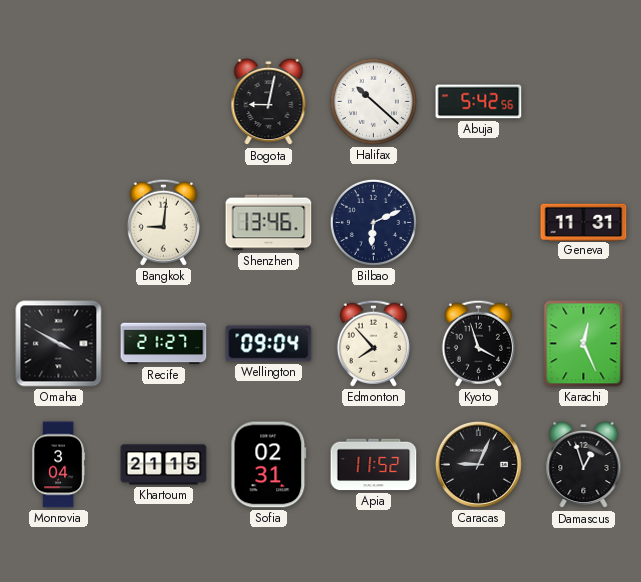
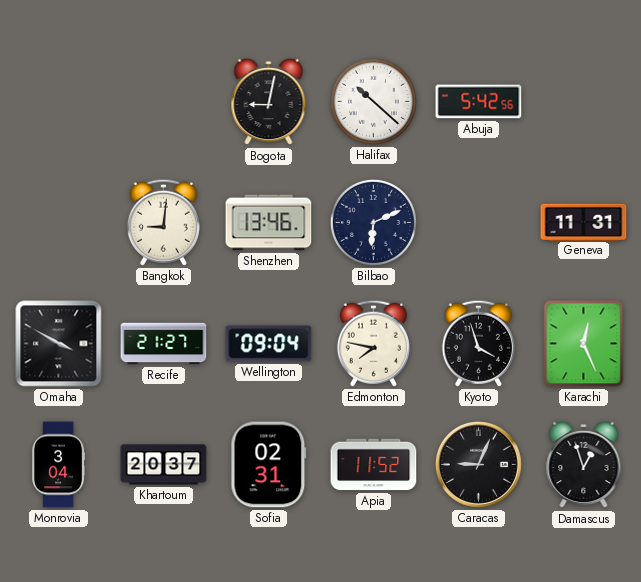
Edmonton: 7:53 -> 7:47 (373, 343)
Khartoum: 21:15 -> 20:37 (164, 465)
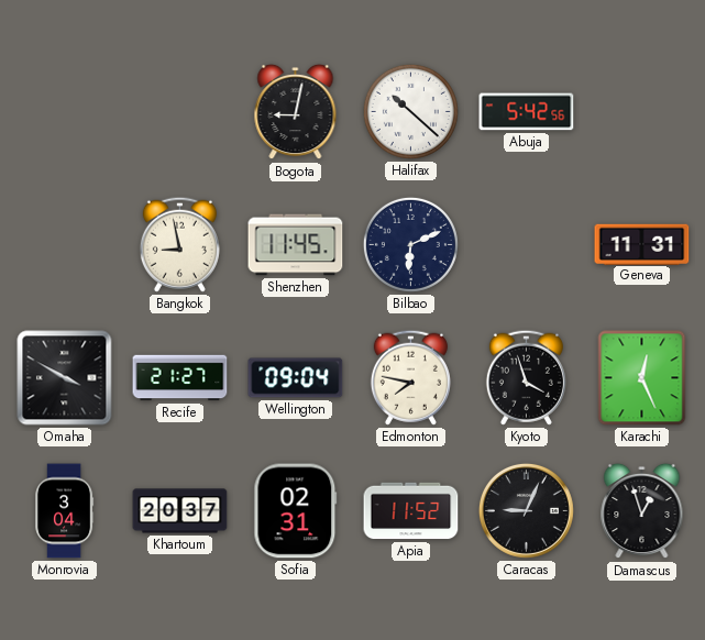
Bangkok: 9:01 -> 8:58 (179, 244)
Shenzhen: 13:46 -> 11:45 (296, 245)
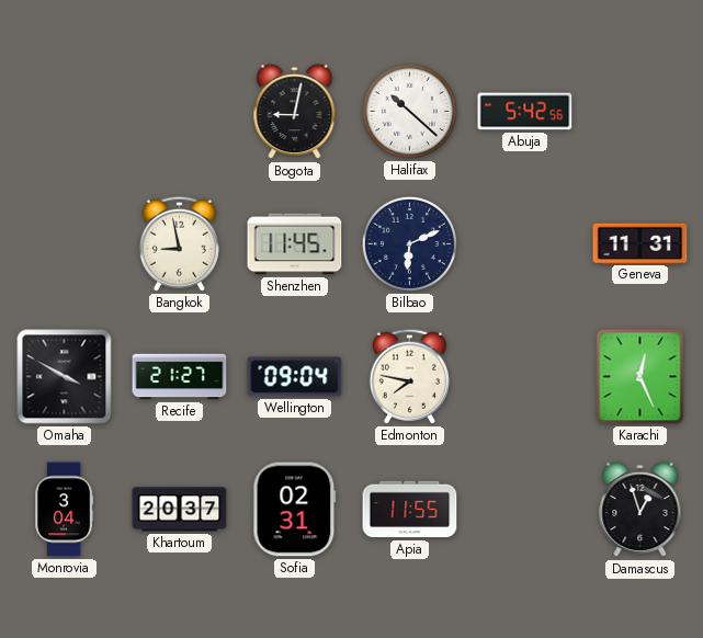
Kyoto: 3:57 -> none (526, 377)
Apia: 11:52 -> 11:55 (410, 510)
Caracas: 9:04 -> none (526, 510)
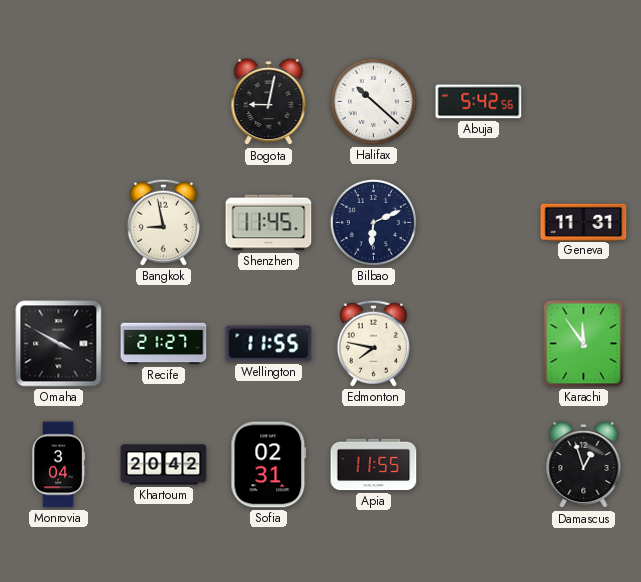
Wellington: 09:04 -> 11:55 (269, 344)
Karachi: 12:26 -> 11:54 (584, 344)
Khartoum: 20:37 -> 20:42 (164, 465)
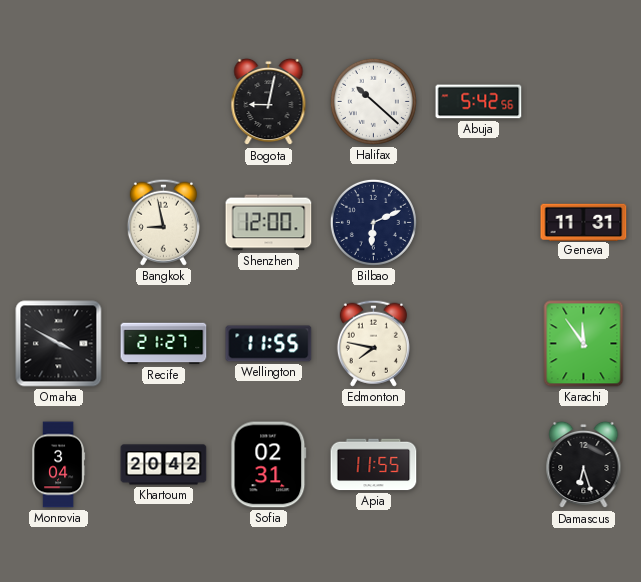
Shenzhen: 11:45 -> 12:00 (269, 223)
Damascus: 12:57 -> 6:27 (584, 465)
